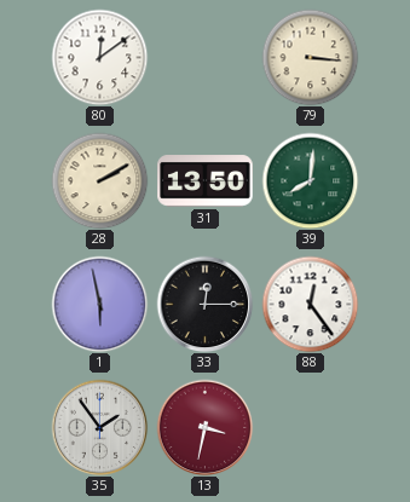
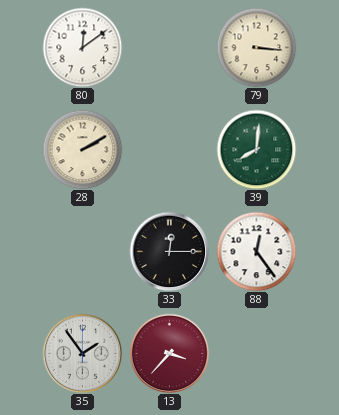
31: 13:50 -> none (206, 181)
1: 5:58 -> none (99, 304)
13: 3:32 -> 3:37 (169, 353)
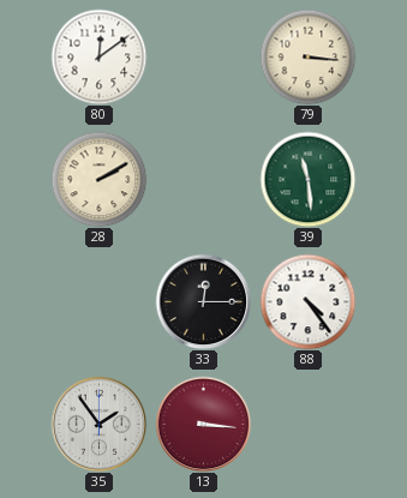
39: 8:01 -> 11:29 (307, 179)
88: 12:24 -> 4:24 (307, 301)
13: 3:37 -> 3:16 (203, 424)
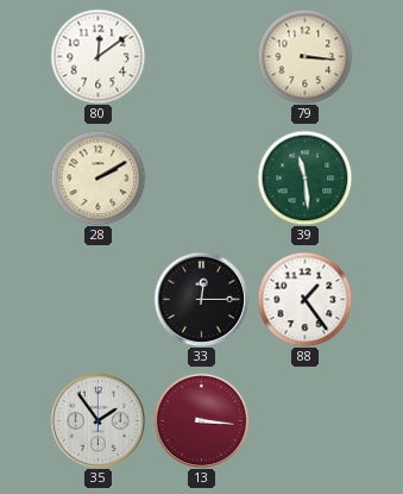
88: 4:24 -> 1:24 (304, 299)
